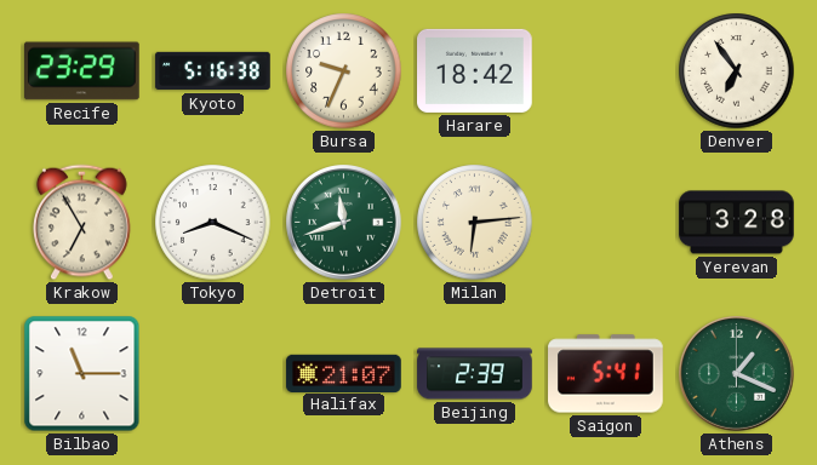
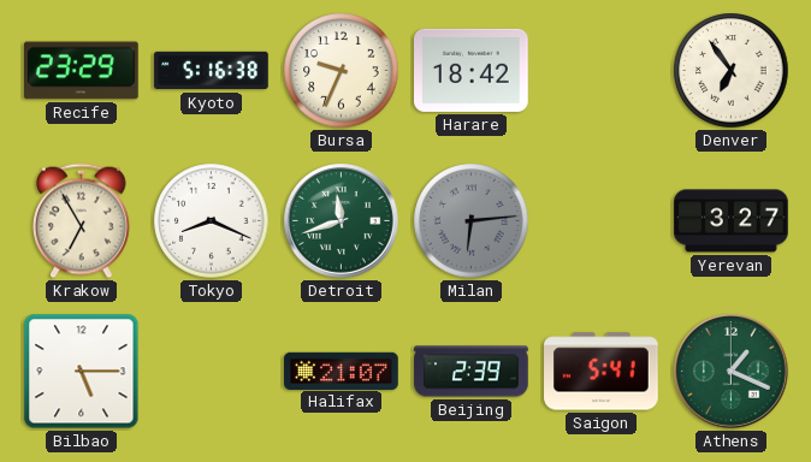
Milan dial: cream -> grey (472, 221)
Yerevan: 3:28 -> 3:27 (732, 221)
Bilbao: 11:15 -> 5:15 (82, 372)
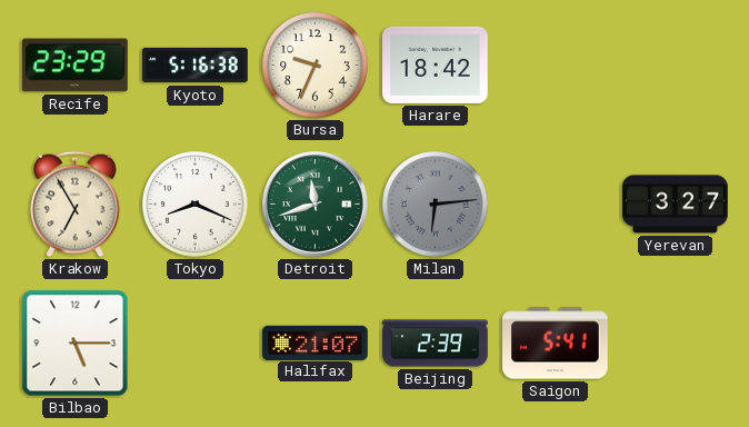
Denver: 6:54 -> none (732, 71)
Athens: 1:19 -> none (732, 372)
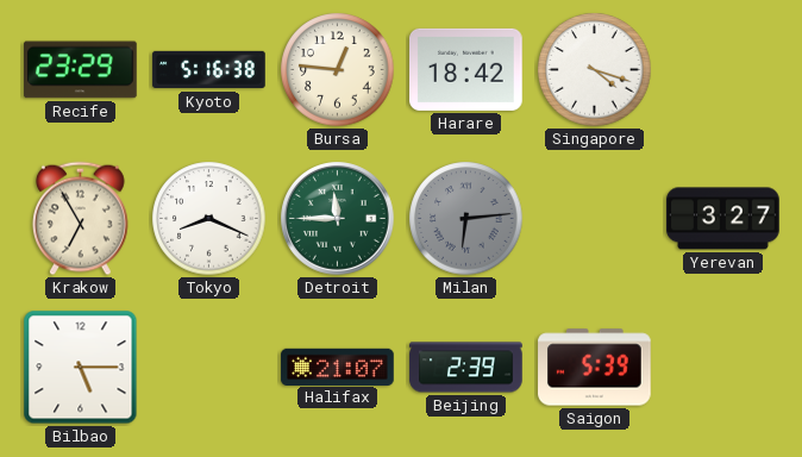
Bursa: 9:34 -> 12:46 (338, 70)
Singapore: none -> 4:18 (595, 70)
Detroit: 11:42 -> 11:45 (338, 219)
Saigon: 5:41 -> 5:39 (595, 368)
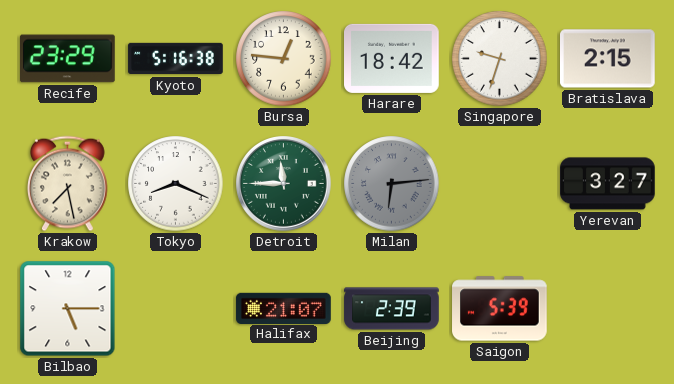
Singapore: 4:18 -> 9:33 (500, 59)
Bratislava: none -> 2:15 (608, 59)
Krakow: 6:55 -> 7:28 (68, 184)
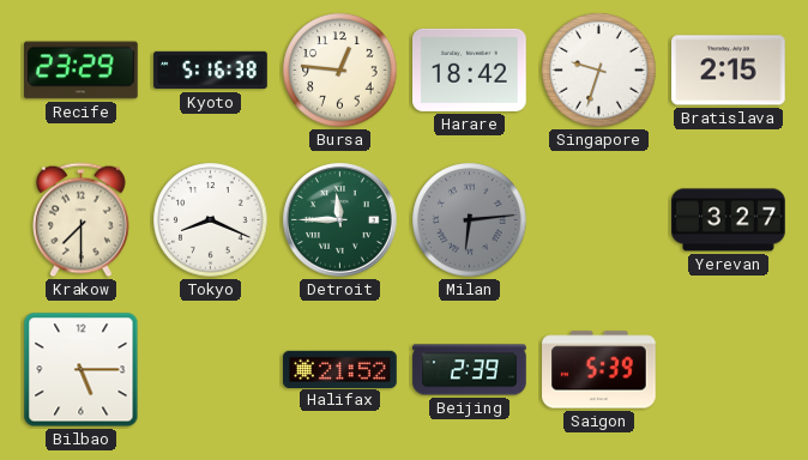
Krakow: 7:28 -> 7:30 (82, 220)
Halifax: 21:07 -> 21:52 (340, 369)
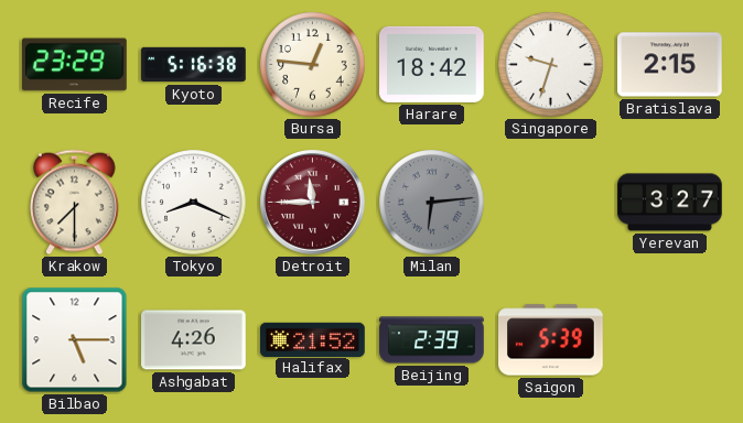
Detroit dial: green -> burgundy (313, 203)
Ashgabat: none -> 4:26 (194, 340)
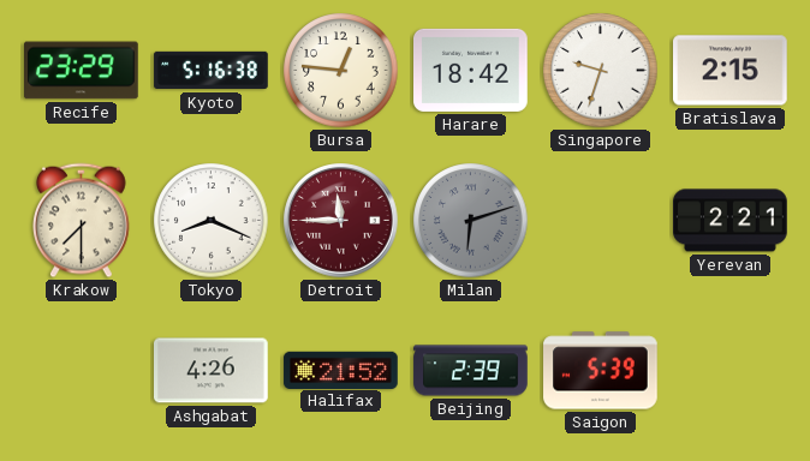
Milan: 6:14 -> 6:12 (471, 221)
Yerevan: 3:27 -> 2:21 (731, 221)
Bilbao: 5:15 -> none (75, 340)
